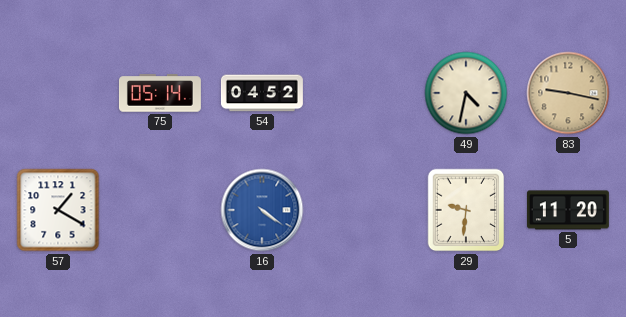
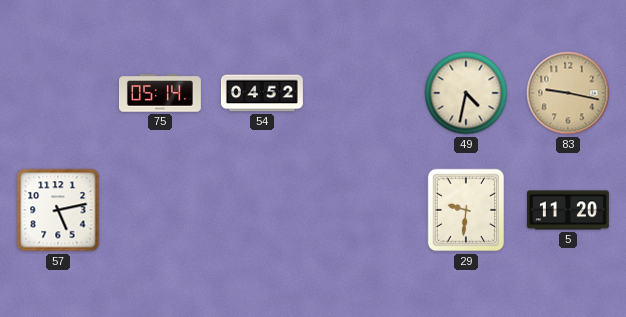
57: 1:20 -> 5:13 (58, 210)
16: 4:21 -> none (262, 210)
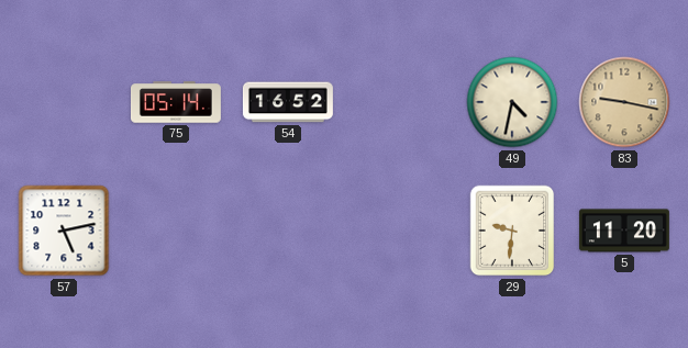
54: 04:52 -> 16:52 (288, 102)
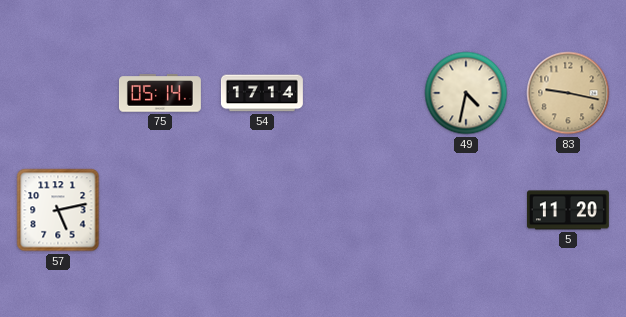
54: 16:52 -> 17:14 (262, 93)
29: 9:31 -> none (512, 231)
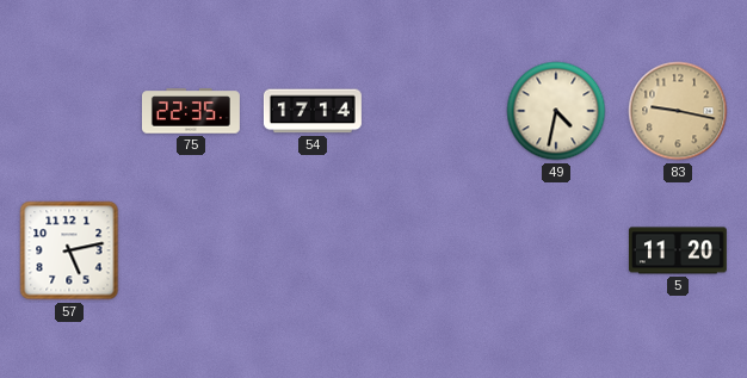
75: 05:14 -> 22:35 (191, 111)
